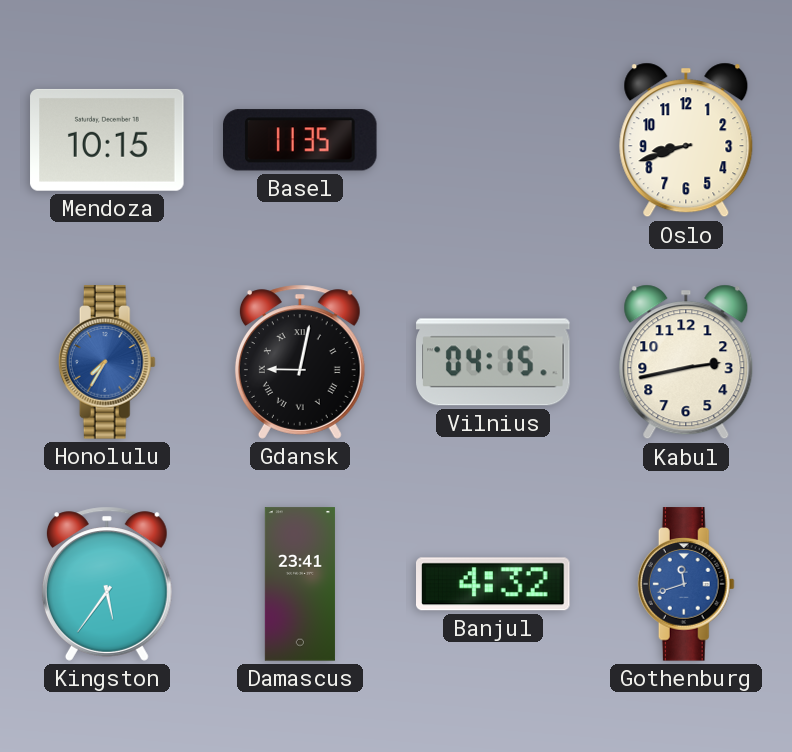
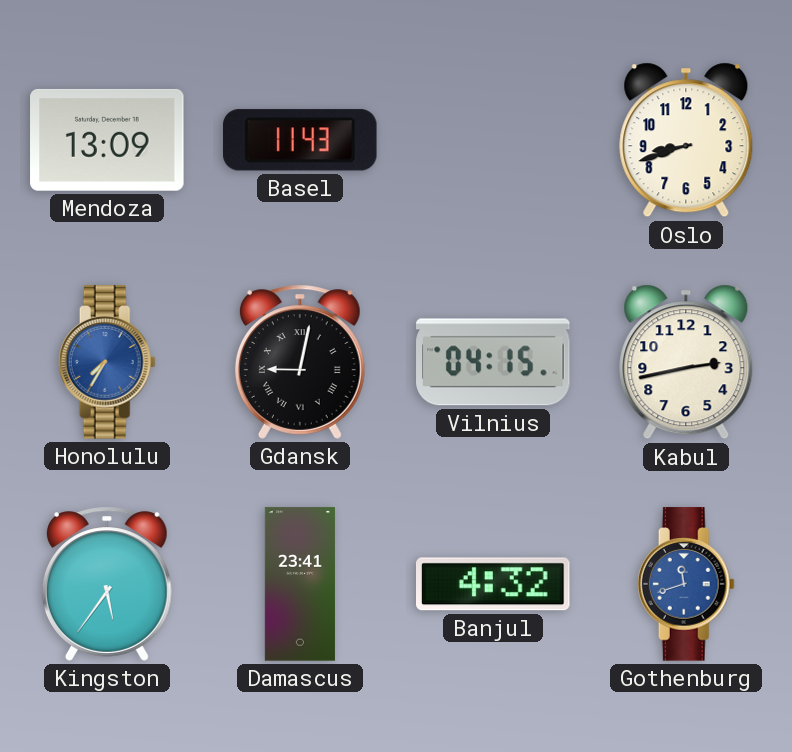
Mendoza: 10:15 -> 13:09 (107, 140)
Basel: 11:35 -> 11:43 (301, 140)
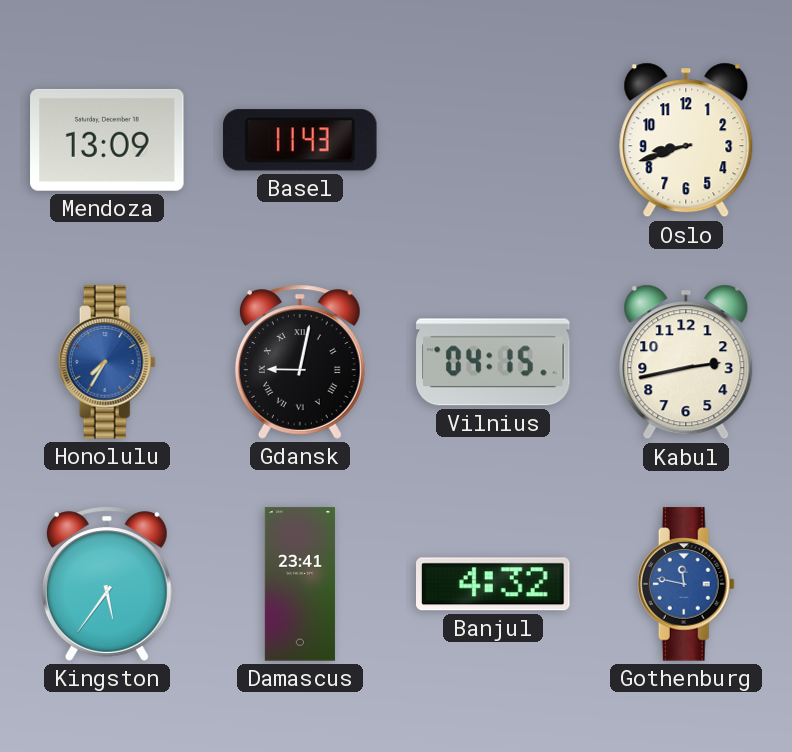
Gothenburg: 11:42 -> 11:47 (686, 584)
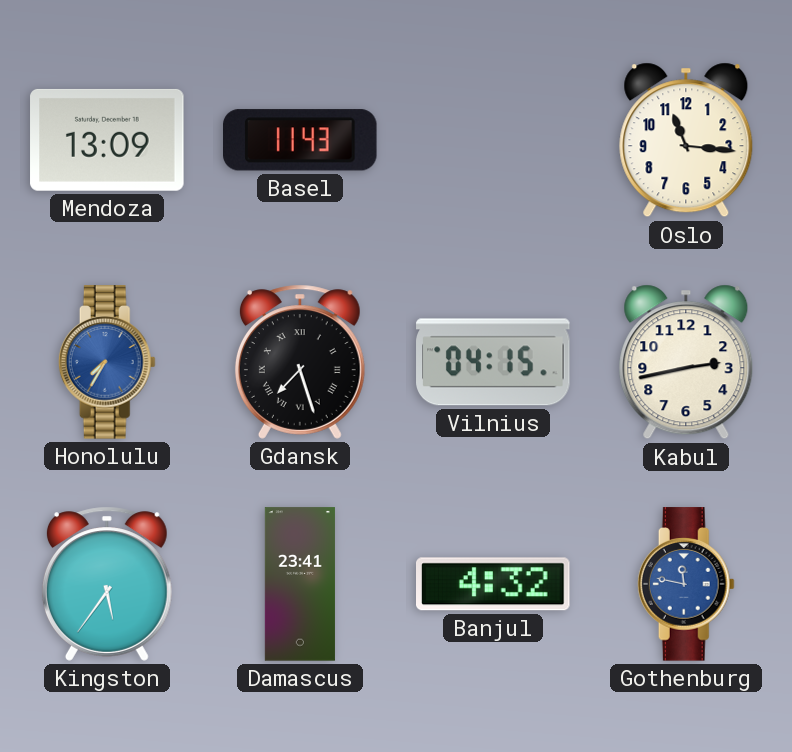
Oslo: 8:42 -> 11:16 (686, 140)
Gdansk: 9:02 -> 7:27 (300, 362)
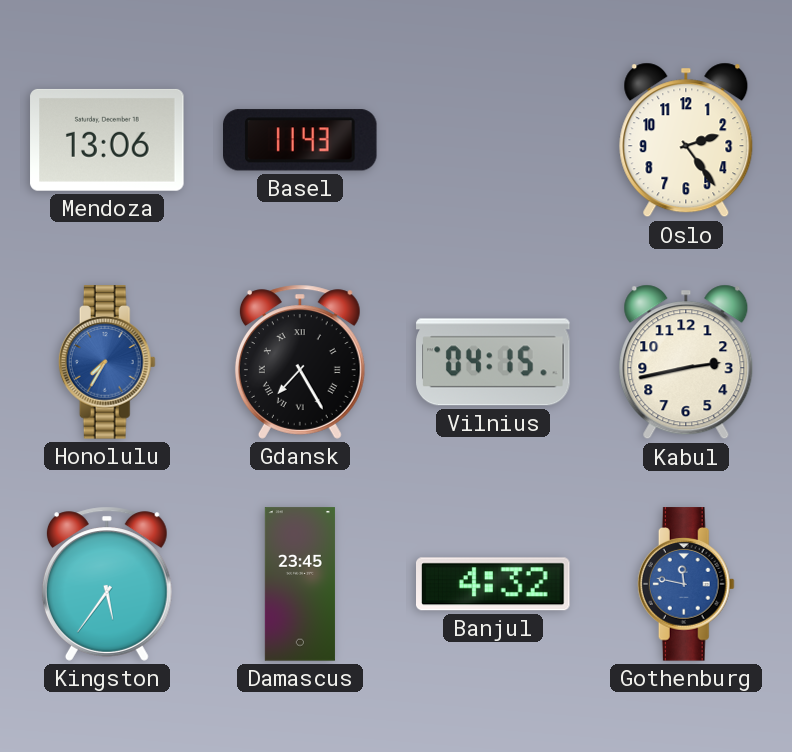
Mendoza: 13:09 -> 13:06 (107, 140)
Oslo: 11:16 -> 2:24 (686, 140)
Gdansk: 7:27 -> 7:25 (300, 362)
Damascus: 23:41 -> 23:45 (300, 584)
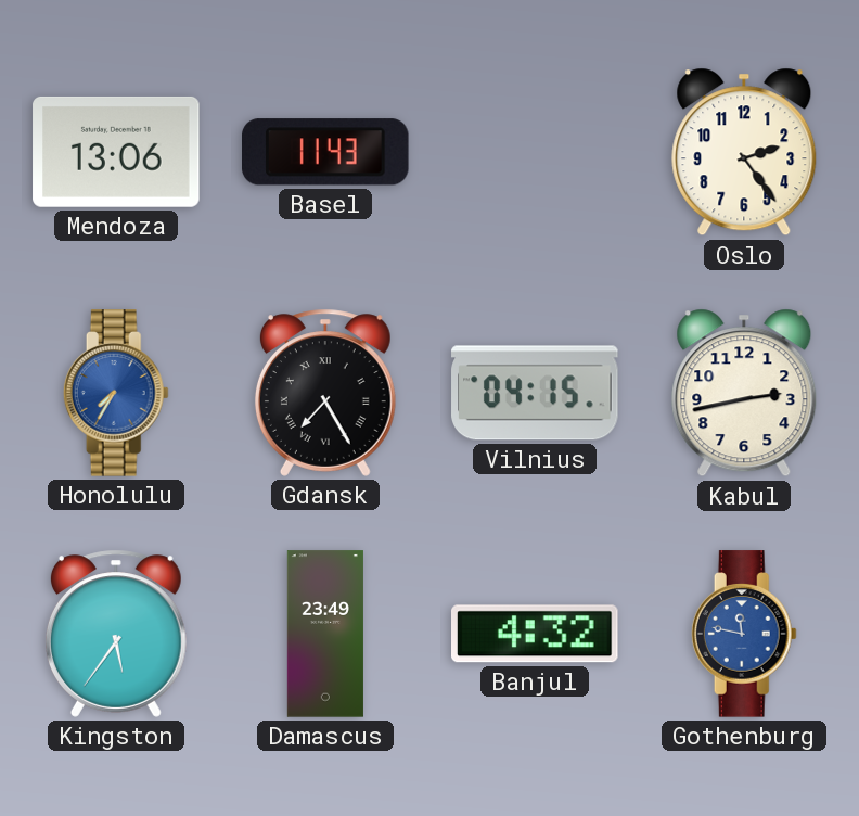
Damascus: 23:45 -> 23:49 (325, 634)
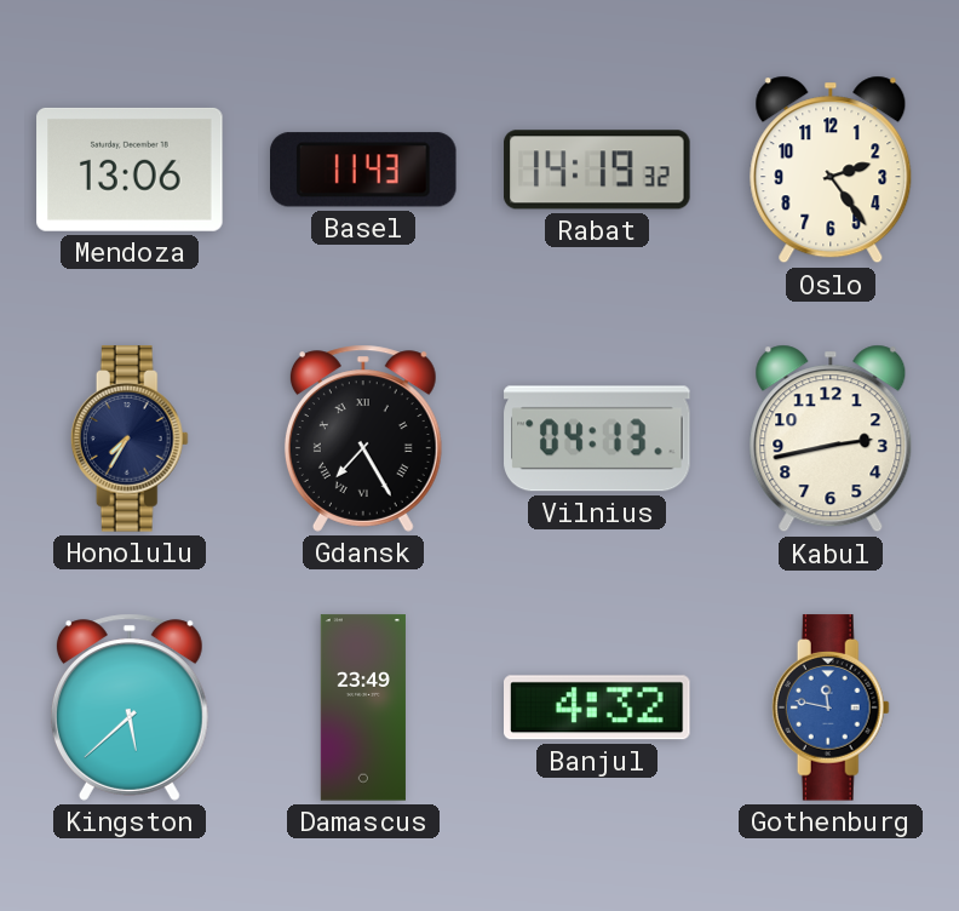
Rabat: none -> 14:19 (597, 170)
Honolulu dial: blue -> navy (130, 439)
Vilnius: 04:15 -> 04:13 (597, 439)
Kingston: 5:36 -> 5:38 (130, 707)
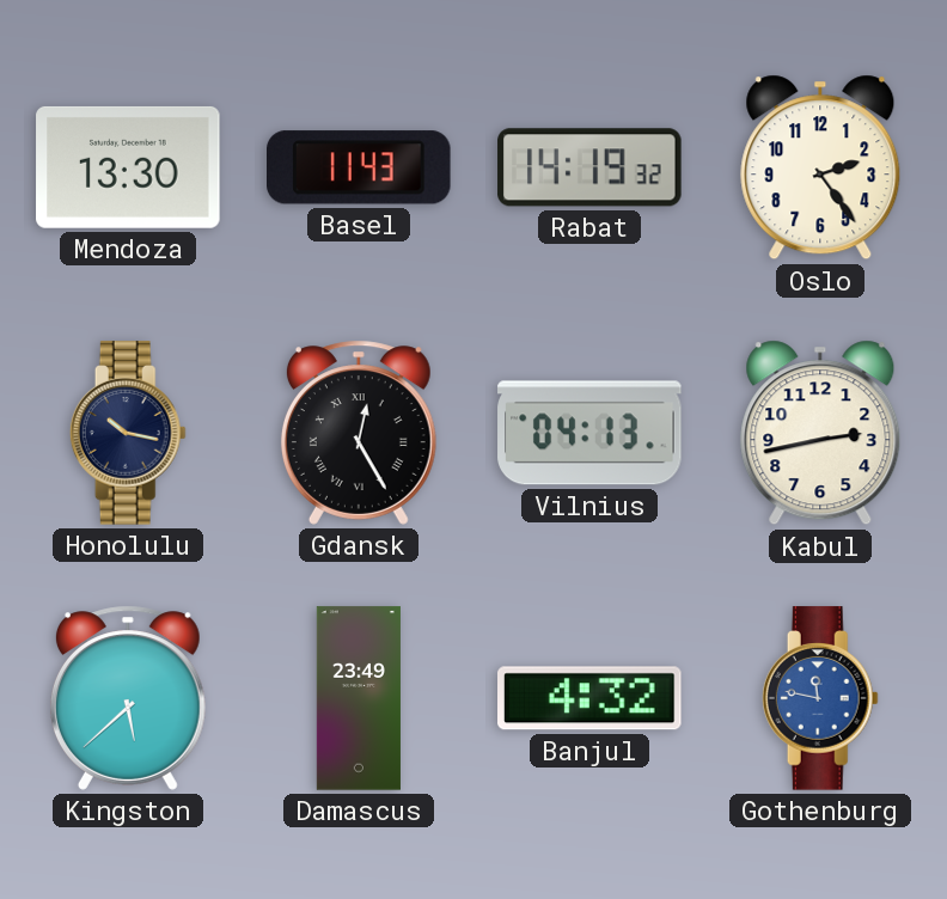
Mendoza: 13:06 -> 13:30 (128, 167)
Honolulu: 7:35 -> 10:17 (128, 433)
Gdansk: 7:25 -> 12:25 (359, 433)
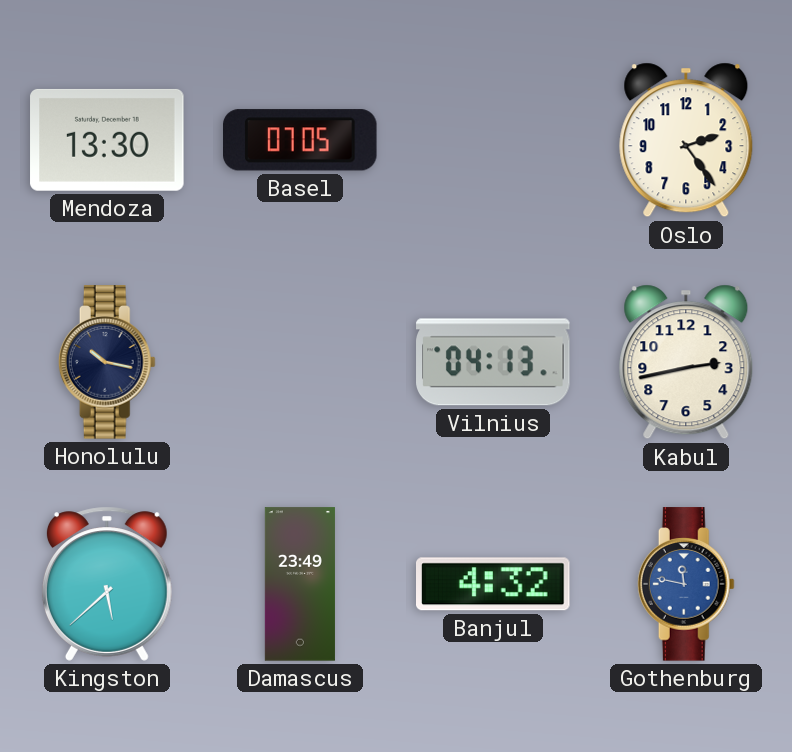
Basel: 11:43 -> 07:05 (301, 140)
Rabat: 14:19 -> none (589, 167)
Gdansk: 12:25 -> none (359, 433)
